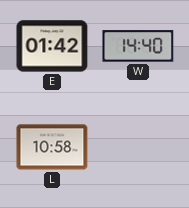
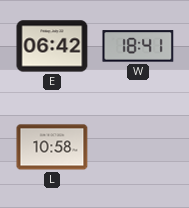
E: 01:42 -> 06:42 (52, 46)
W: 14:40 -> 18:41 (138, 46)
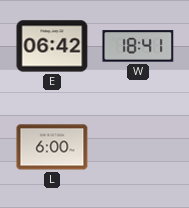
L: 10:58 -> 6:00 (52, 147)
